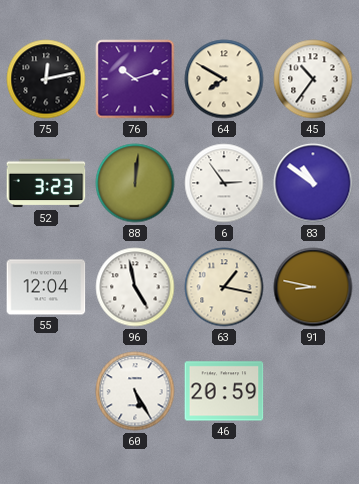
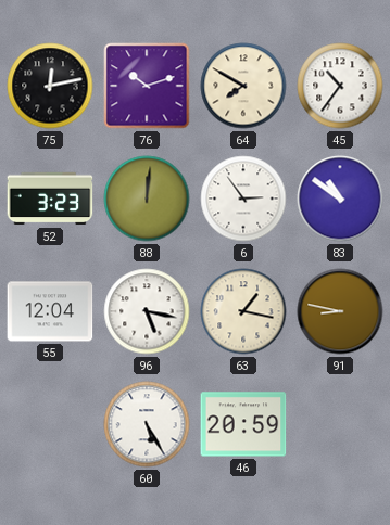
96: 4:58 -> 5:17 (147, 311)
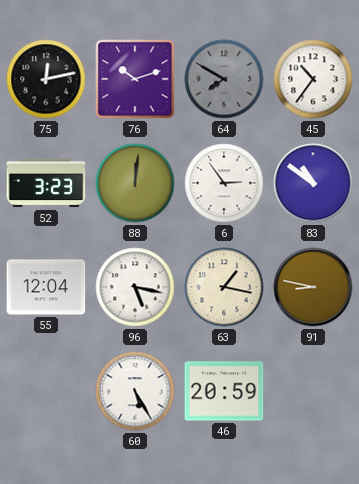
64 dial: cream -> grey (224, 79)
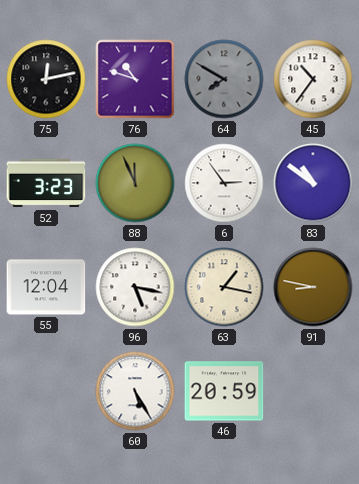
76: 10:12 -> 10:48 (135, 79)
88: 12:01 -> 11:56 (135, 183)
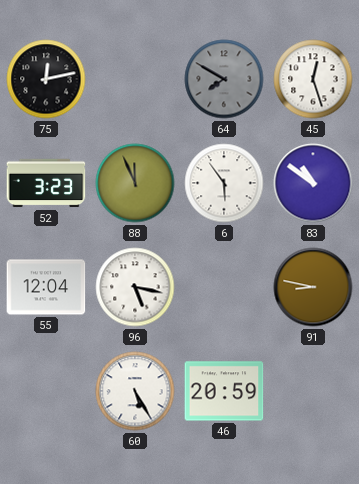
76: 10:48 -> none (135, 79)
45: 10:36 -> 12:27 (313, 79)
6: 2:54 -> 5:54 (224, 183)
63: 1:17 -> none (224, 287)
